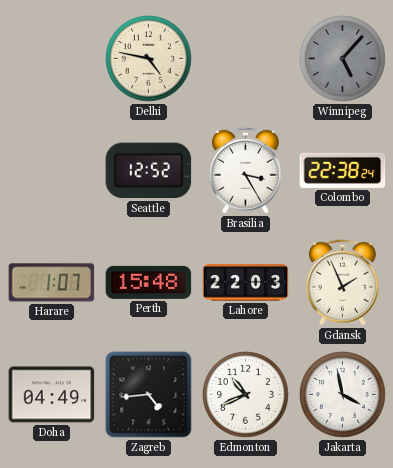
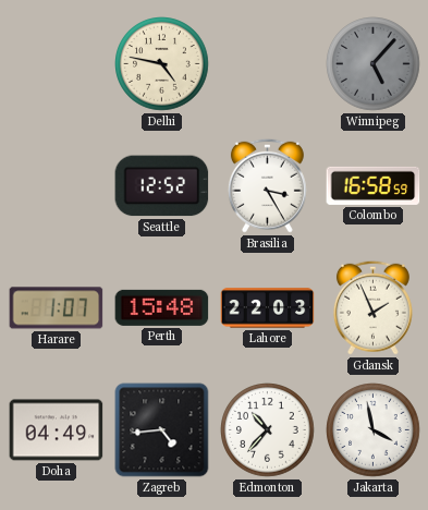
Colombo: 22:38 -> 16:58 (374, 185)
Edmonton: 10:41 -> 10:37 (268, 430)
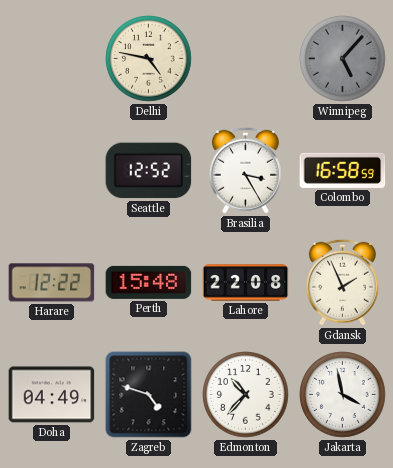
Harare: 1:07 -> 12:22 (52, 283)
Lahore: 22:03 -> 22:08 (246, 283)
Zagreb: 4:44 -> 4:48 (149, 395)
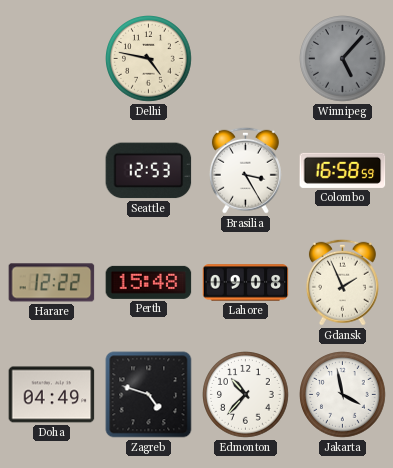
Seattle: 12:52 -> 12:53 (149, 171)
Lahore: 22:08 -> 09:08 (246, 283)
